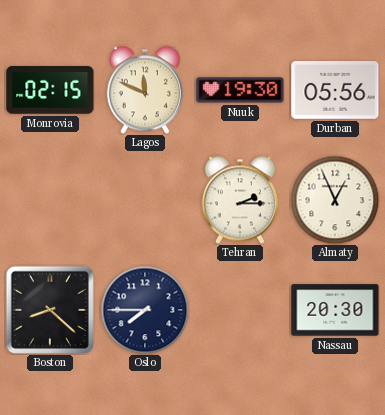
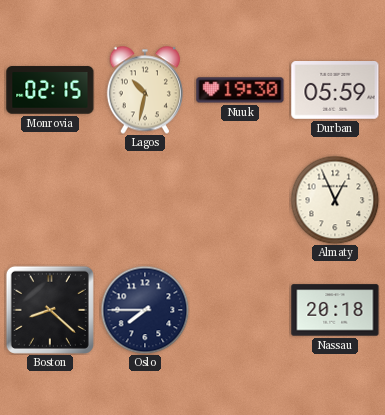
Lagos: 11:49 -> 10:32 (145, 90)
Durban: 05:56 -> 05:59 (335, 91)
Tehran: 2:15 -> none (240, 200)
Nassau: 20:30 -> 20:18 (335, 310)
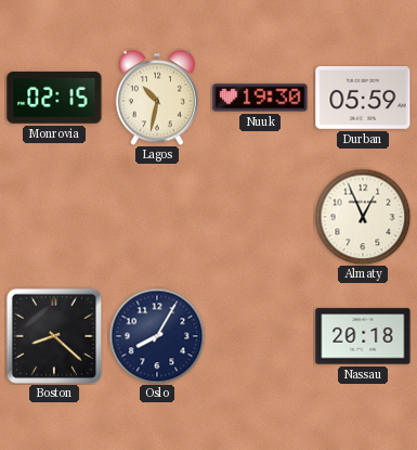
Oslo: 7:45 -> 8:05 (157, 336)
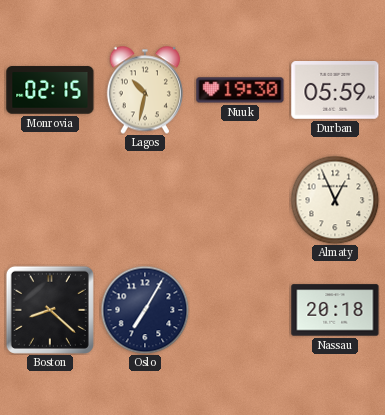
Oslo: 8:05 -> 7:05 (145, 310)
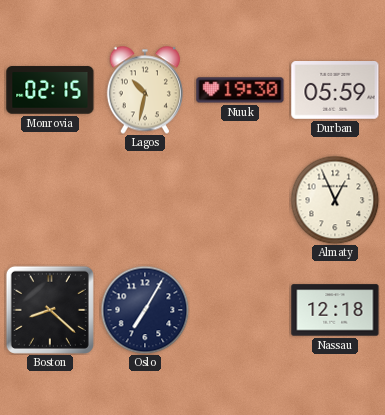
Nassau: 20:18 -> 12:18 (335, 310)
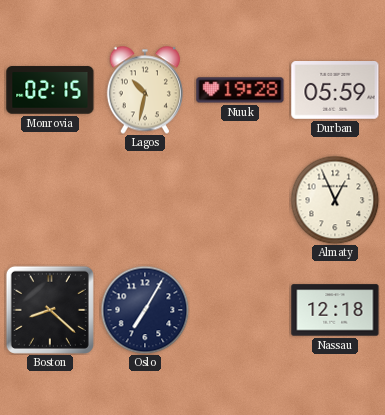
Nuuk: 19:30 -> 19:28 (240, 90)
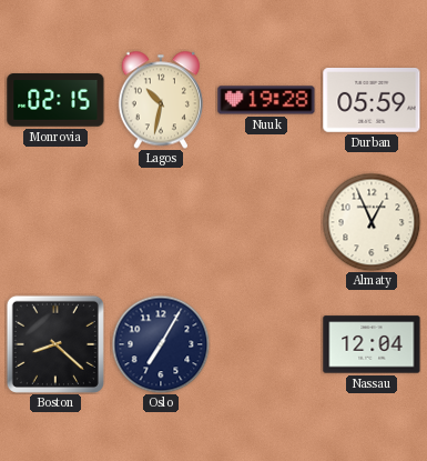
Nassau: 12:18 -> 12:04 (372, 344)
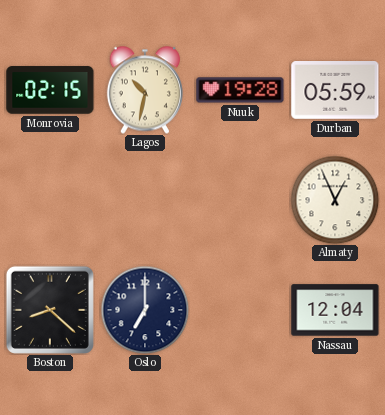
Oslo: 7:05 -> 7:00 (145, 310)
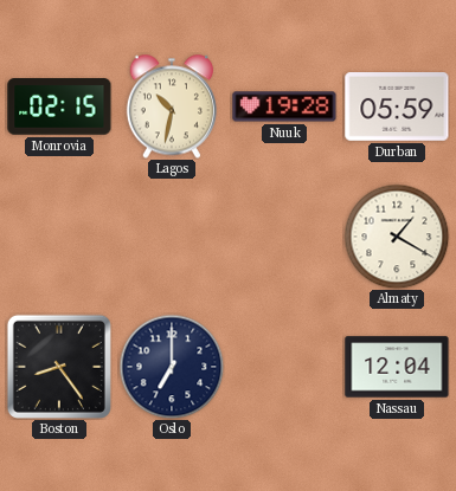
Almaty: 12:56 -> 1:20 (397, 237)
Boston: 8:22 -> 8:24 (59, 367)
